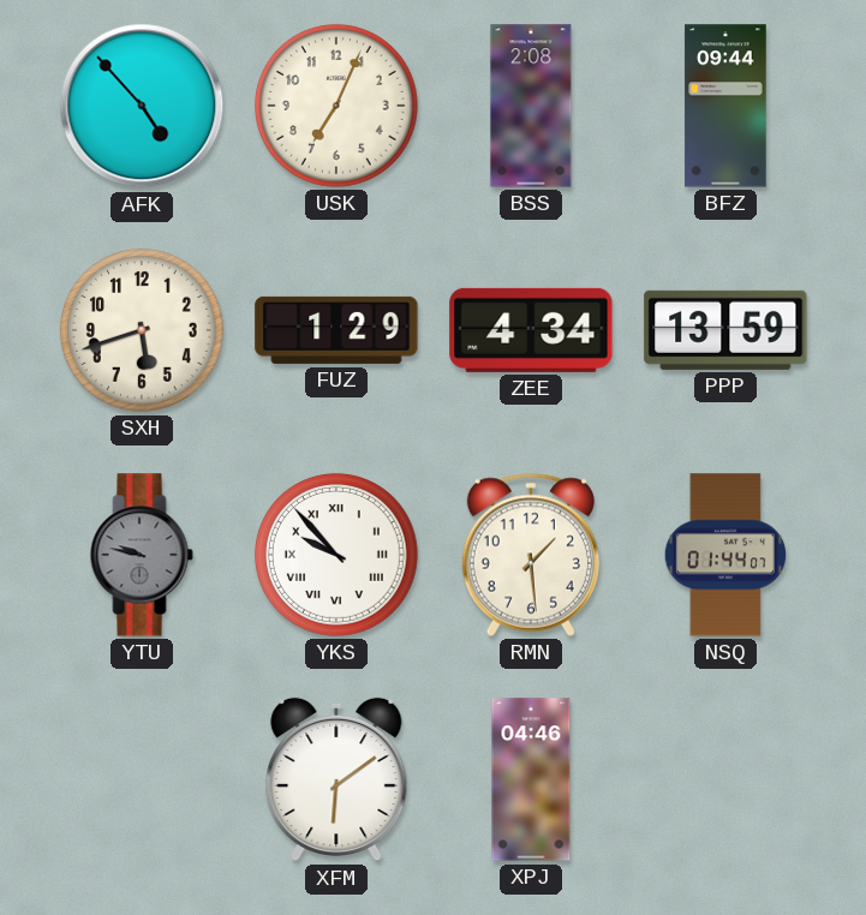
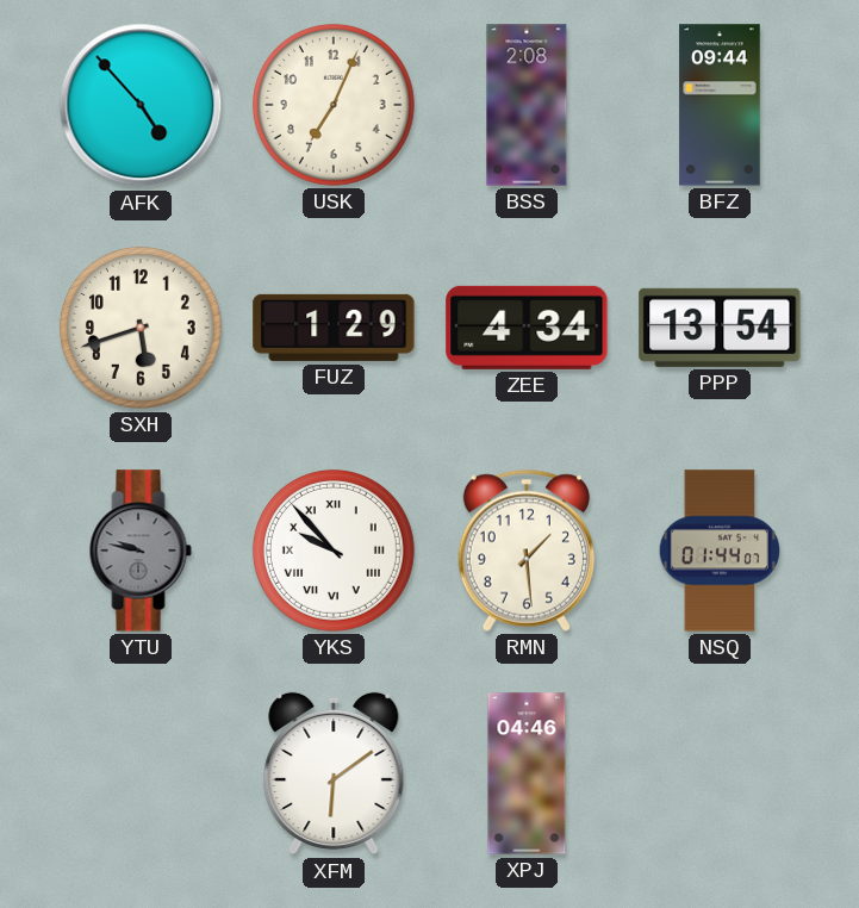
PPP: 13:59 -> 13:54 (720, 328)
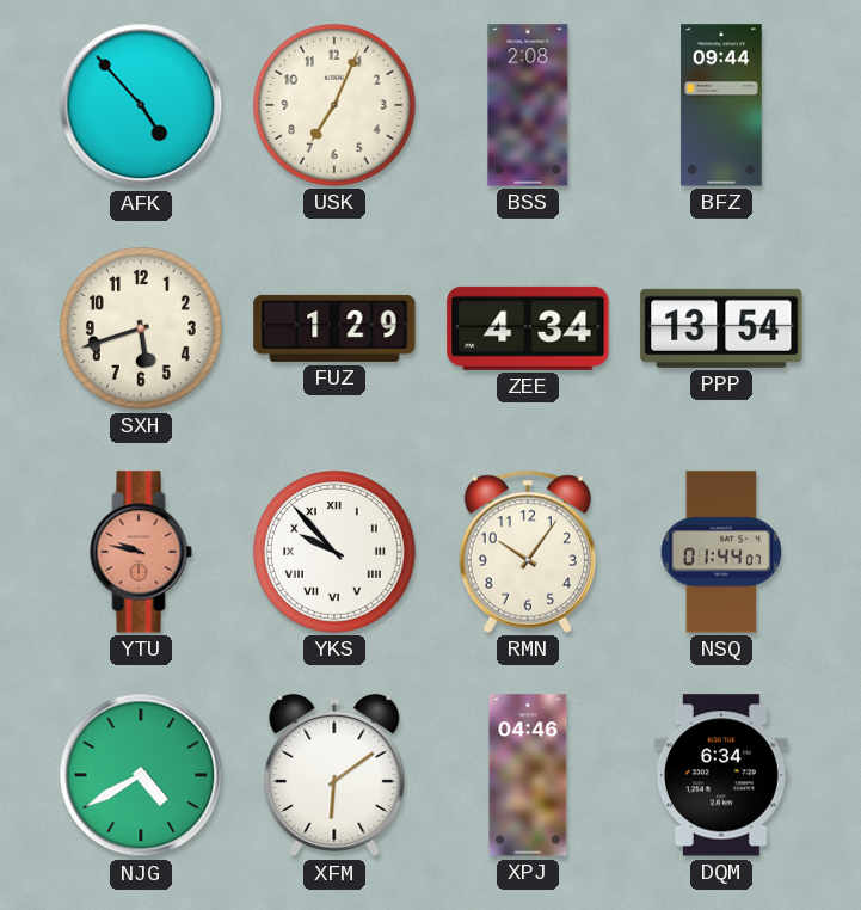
YTU dial: grey -> salmon (141, 552)
RMN: 1:29 -> 10:06 (528, 552)
NJG: none -> 4:40 (141, 775)
DQM: none -> 6:34 (721, 775)
